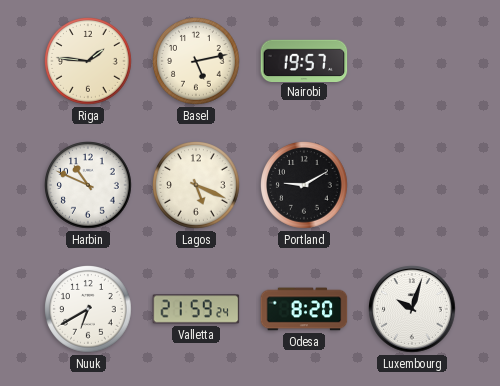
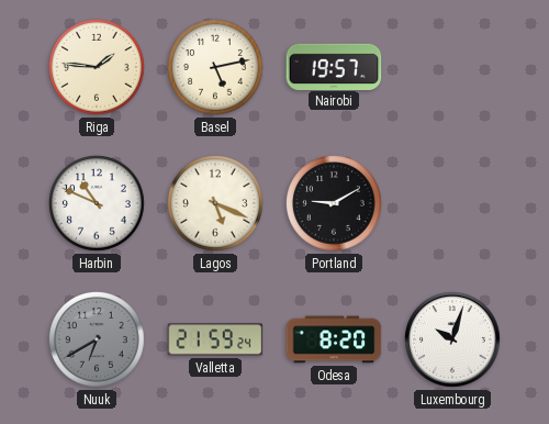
Nuuk dial: white -> grey (98, 341)
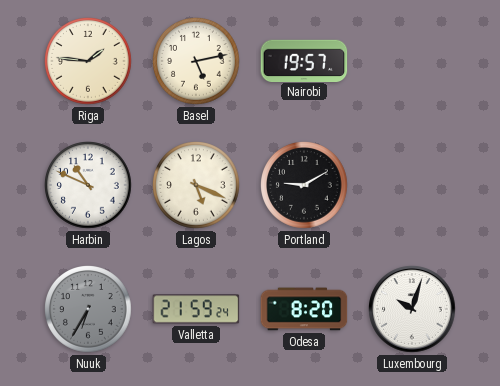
Nuuk: 6:40 -> 6:35 (89, 310)
